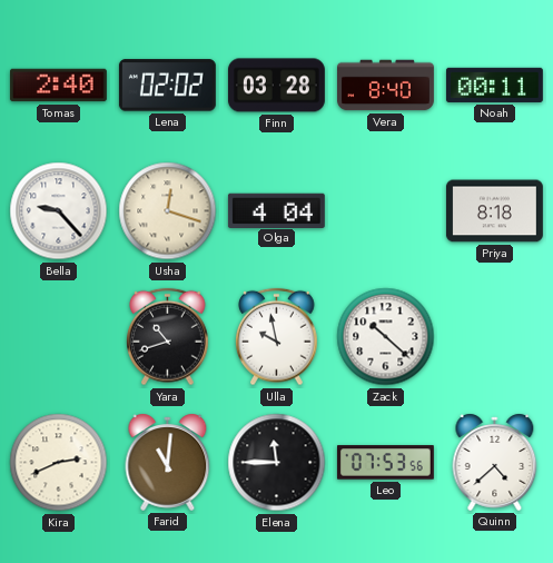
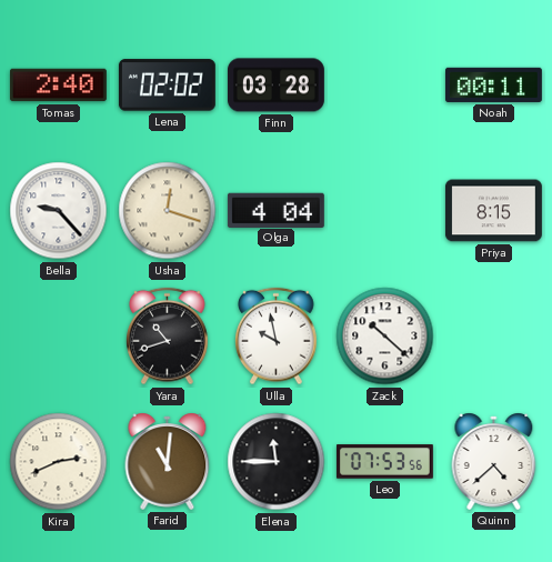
Vera: 8:40 -> none (386, 86)
Priya: 8:18 -> 8:15 (493, 211)
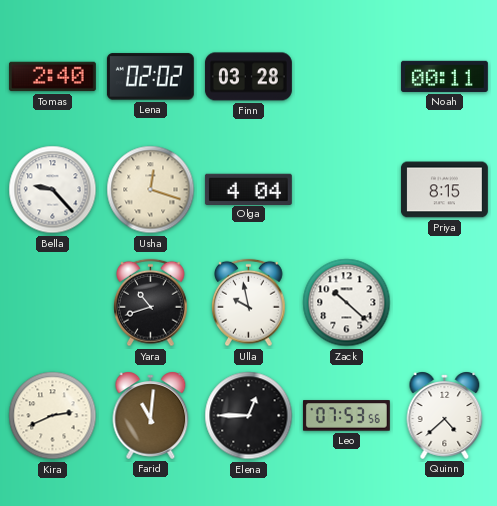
Elena: 11:45 -> 12:45 (249, 416)
